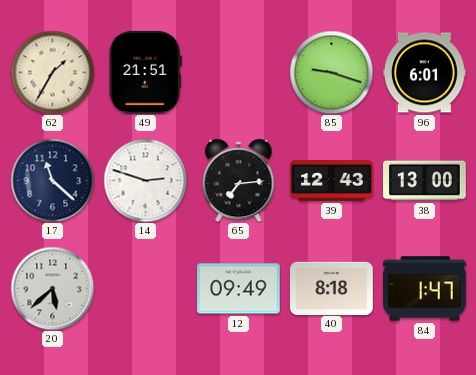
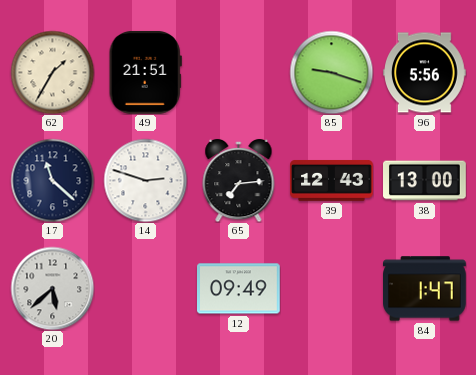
96: 6:01 -> 5:56 (425, 73)
40: 8:18 -> none (332, 288)
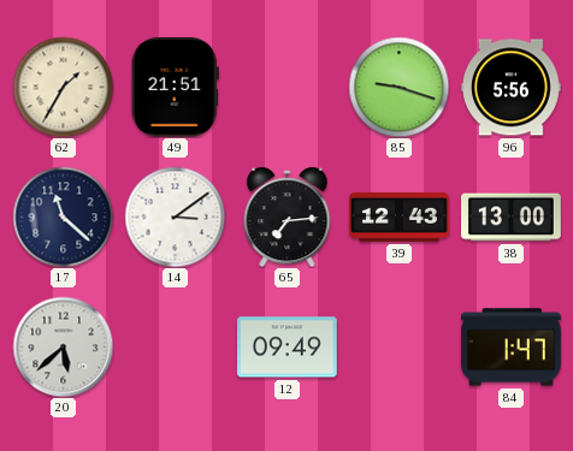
14: 2:48 -> 3:09 (175, 216)
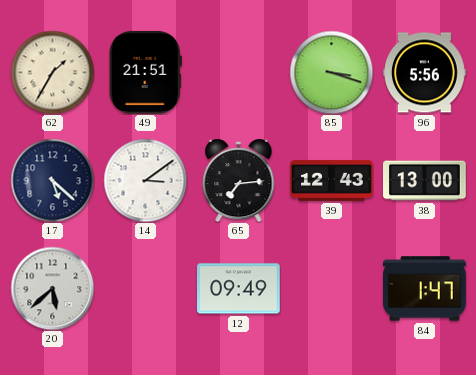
85: 9:18 -> 3:18 (331, 72)
17: 11:22 -> 5:22 (52, 180)
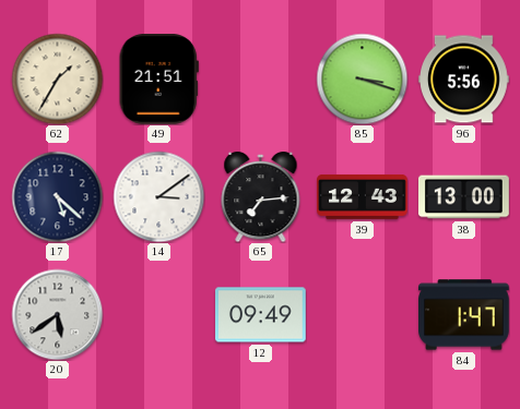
20: 5:38 -> 5:39 (57, 314)
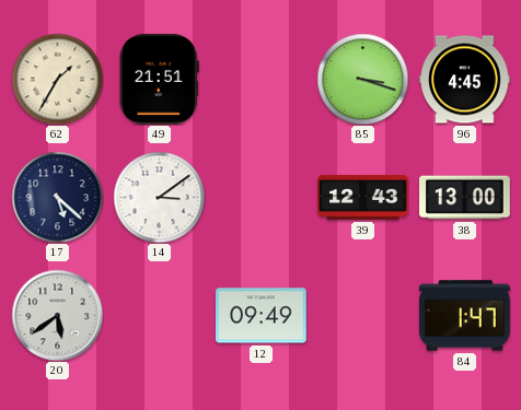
96: 5:56 -> 4:45 (465, 80)
65: 7:14 -> none (261, 196)
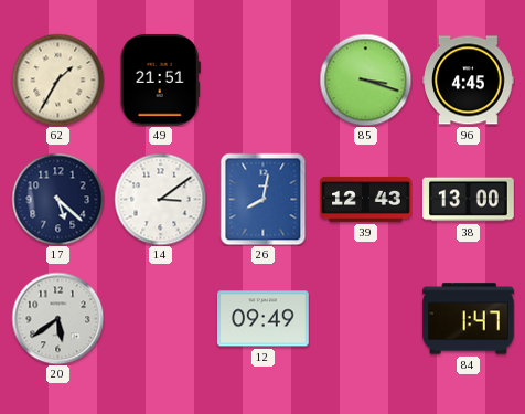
26: none -> 8:02 (264, 199)
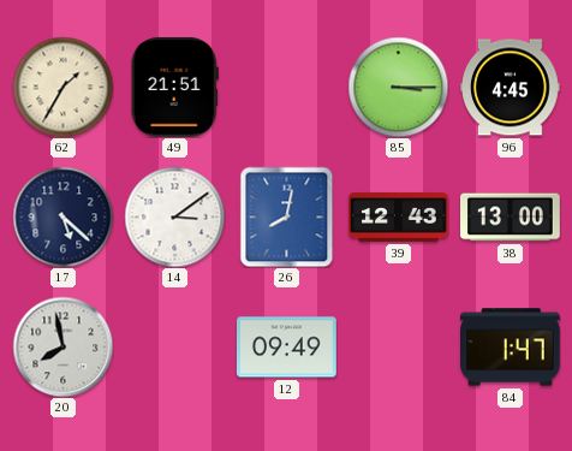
85: 3:18 -> 3:15 (398, 87)
20: 5:39 -> 7:58 (62, 346)
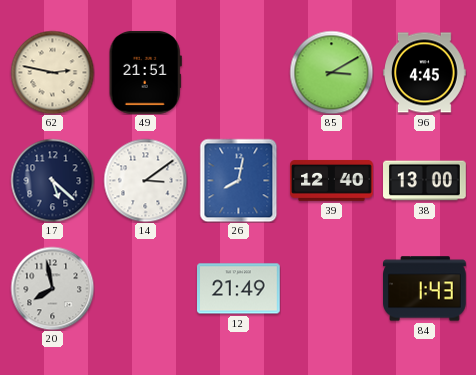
62: 1:35 -> 2:47 (52, 72)
85: 3:15 -> 3:10 (331, 72)
39: 12:43 -> 12:40 (332, 180)
12: 09:49 -> 21:49 (239, 289)
84: 1:47 -> 1:43 (425, 289)
